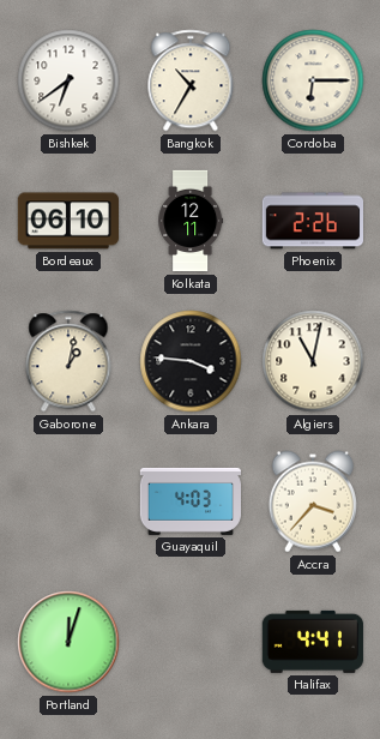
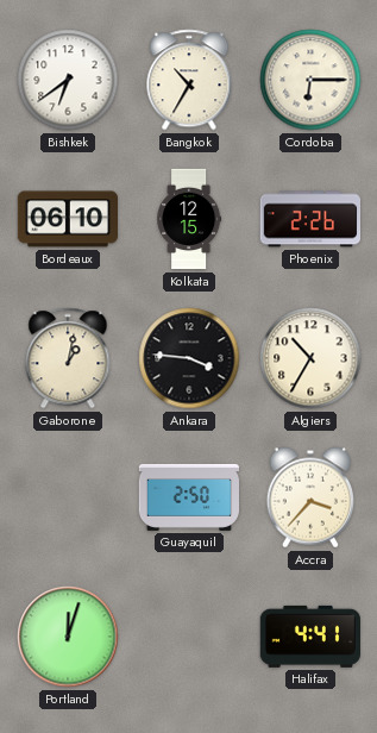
Kolkata: 12:11 -> 12:15 (189, 219)
Algiers: 11:02 -> 10:35 (310, 358)
Guayaquil: 4:03 -> 2:50 (188, 497)
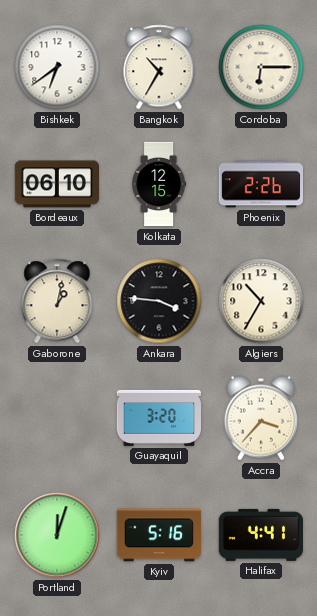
Guayaquil: 2:50 -> 3:20 (158, 418)
Kyiv: none -> 5:16 (158, 535)
